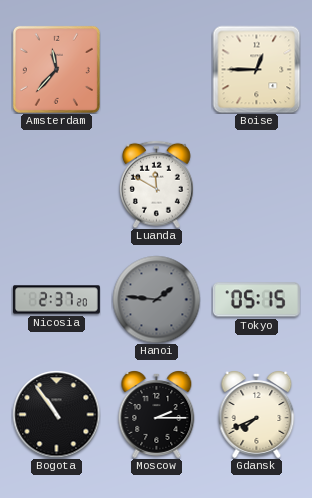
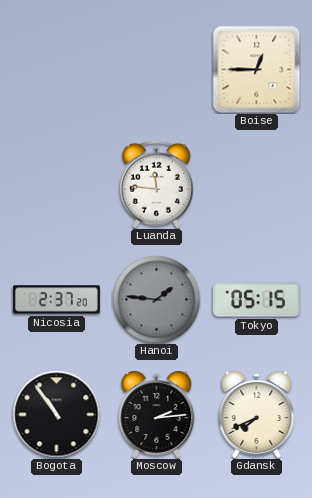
Amsterdam: 11:37 -> none (56, 69)
Luanda: 11:50 -> 11:46 (157, 184)
Moscow: 2:15 -> 2:14 (157, 415)
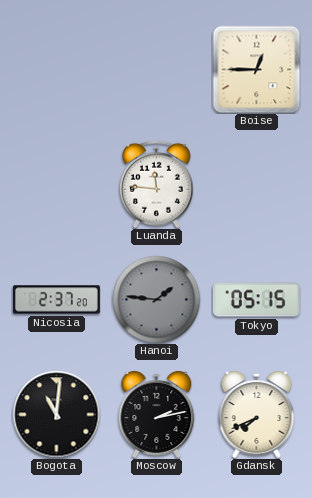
Bogota: 10:54 -> 11:01 (56, 414)
Moscow: 2:14 -> 2:13 (157, 415)
